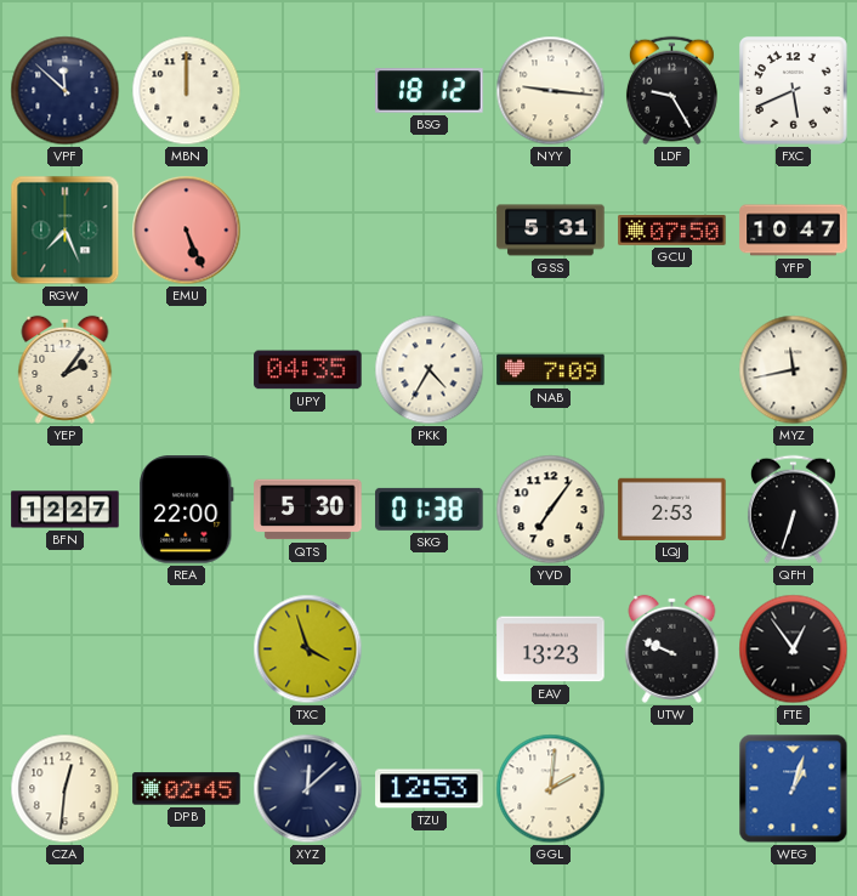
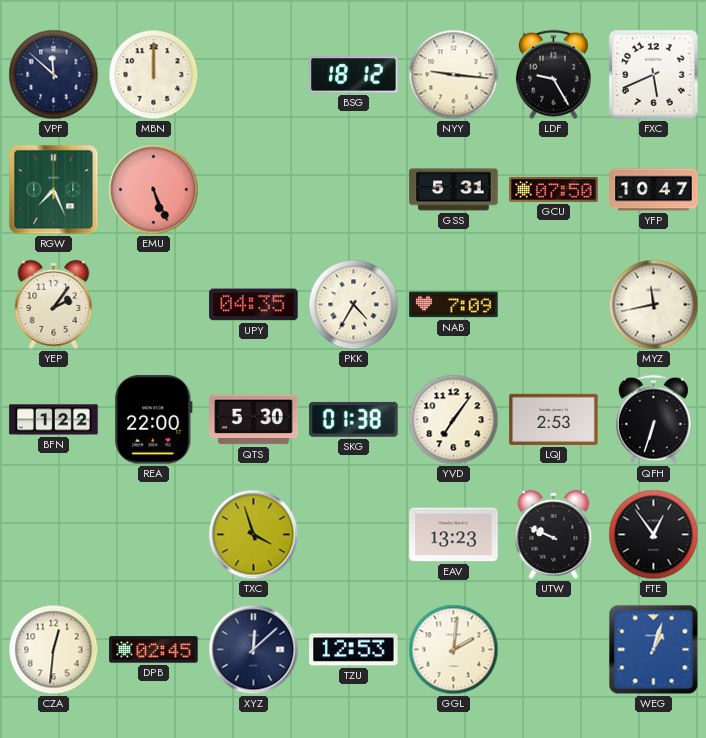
BFN: 12:27 -> 1:22 (54, 420)
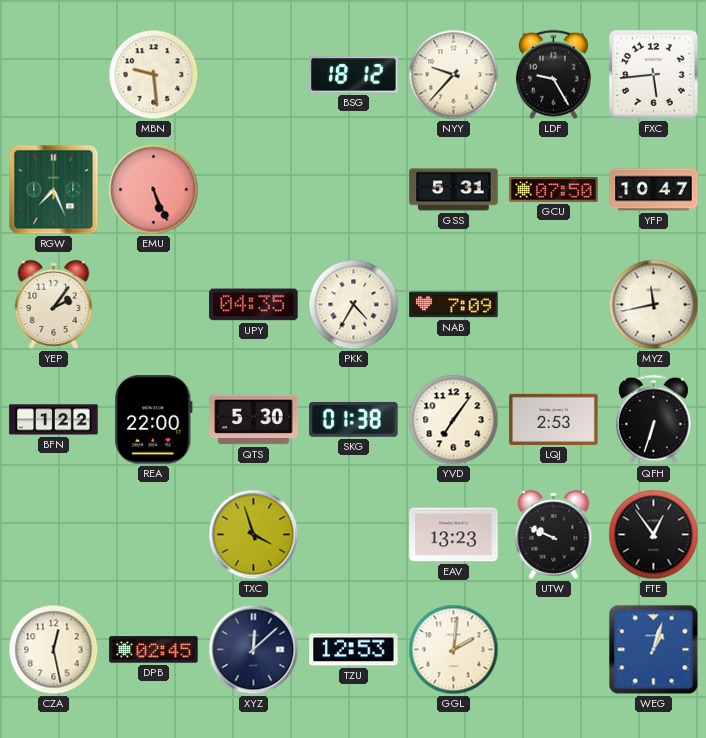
VPF: 11:52 -> none (54, 75)
MBN: 12:00 -> 9:29 (154, 75)
NYY: 9:16 -> 9:37 (454, 75)
FXC: 5:41 -> 5:44 (653, 74)
CZA: 12:31 -> 12:28 (54, 650)
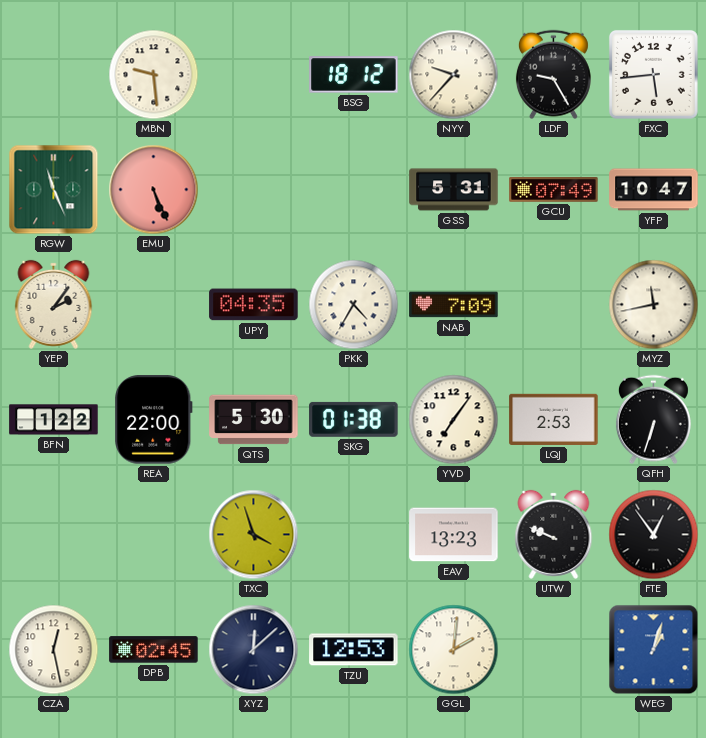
RGW: 7:26 -> 11:26 (54, 190)
GCU: 07:50 -> 07:49 (554, 190)
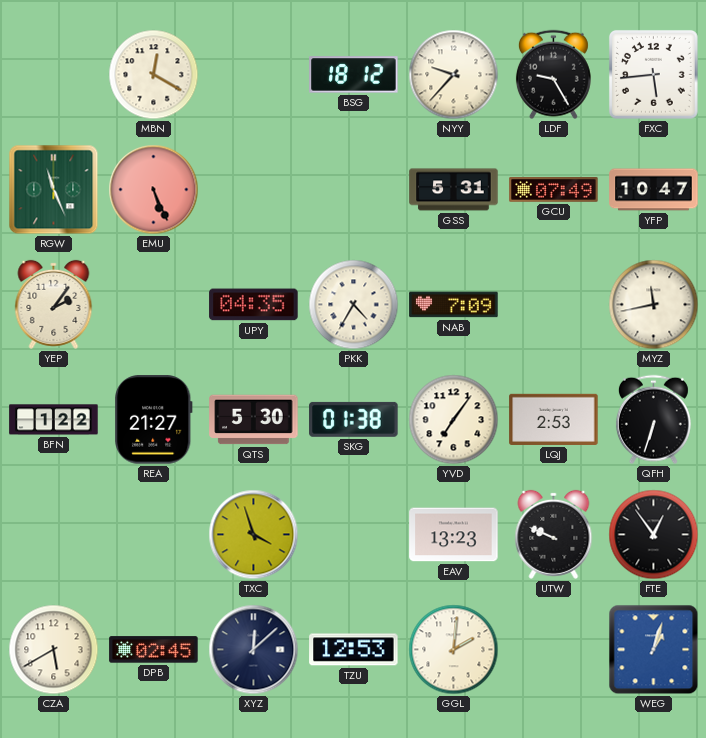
MBN: 9:29 -> 12:20 (154, 75)
REA: 22:00 -> 21:27 (154, 420)
CZA: 12:28 -> 5:40 (54, 650)
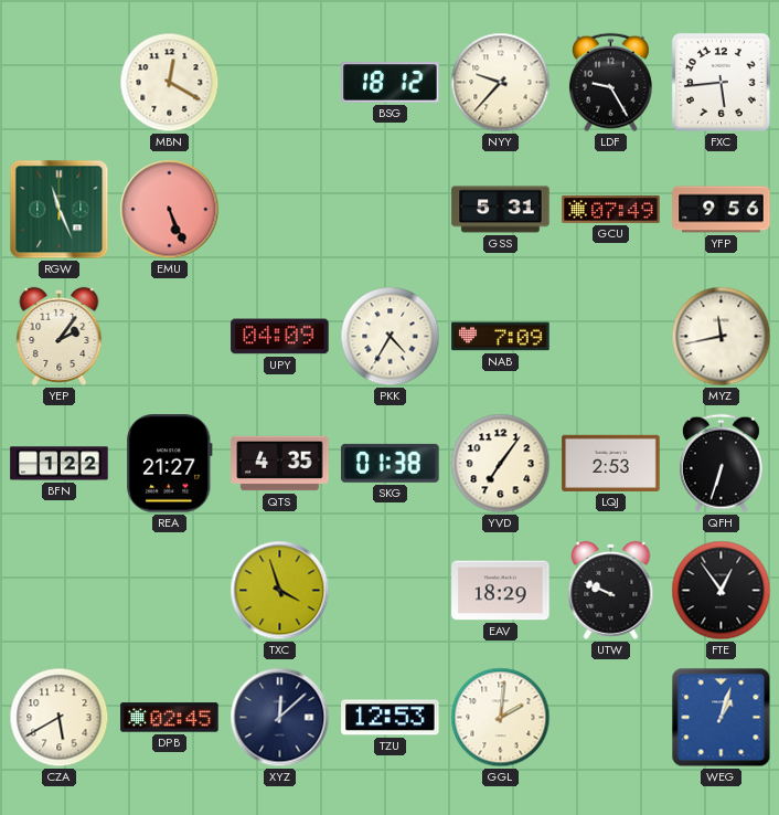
YFP: 10:47 -> 9:56 (722, 210)
UPY: 04:35 -> 04:09 (280, 337)
QTS: 5:30 -> 4:35 (280, 464)
EAV: 13:23 -> 18:29 (501, 591)
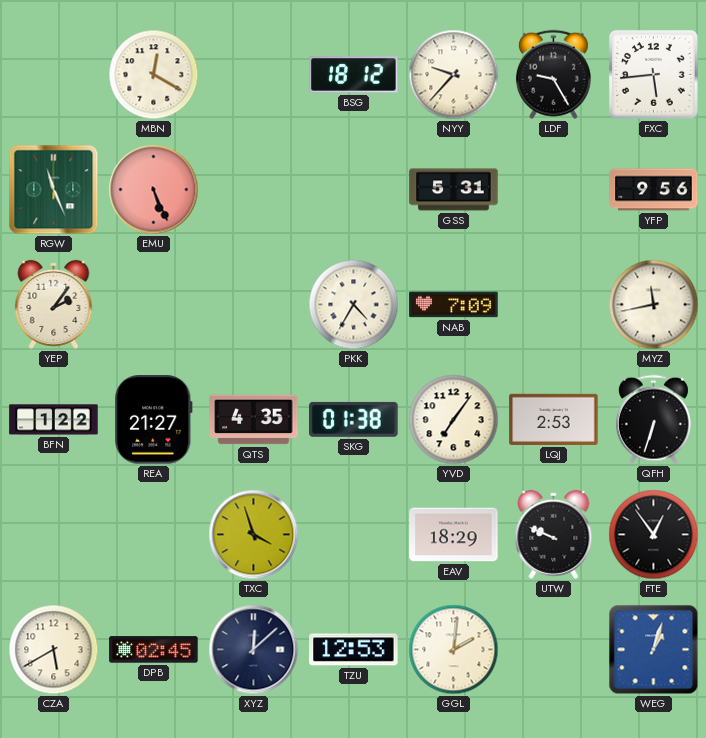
GCU: 07:49 -> none (611, 210)
UPY: 04:09 -> none (280, 337)
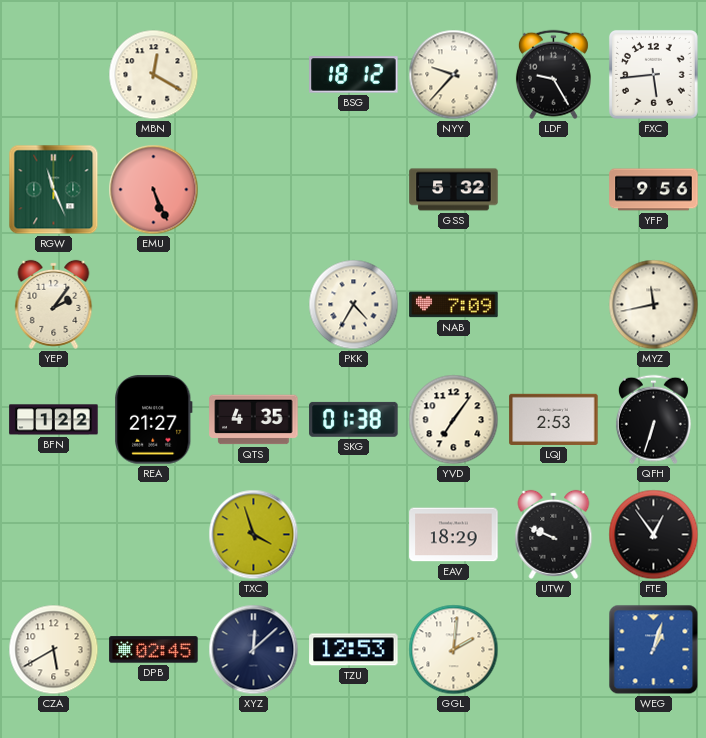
GSS: 5:31 -> 5:32 (454, 190)
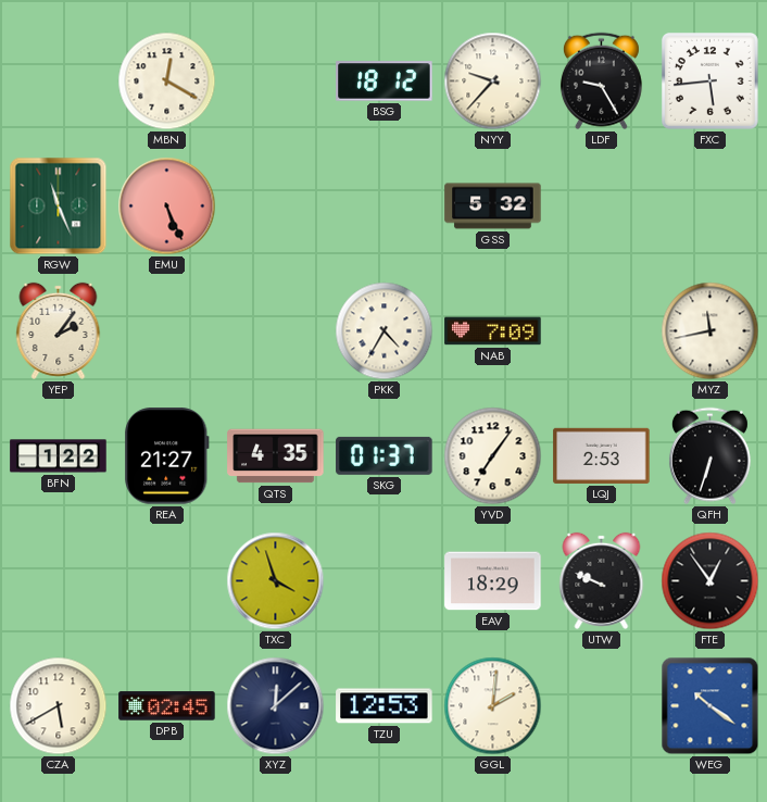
YFP: 9:56 -> none (654, 190)
SKG: 01:38 -> 01:37 (385, 455)
WEG: 1:03 -> 10:21 (711, 706)
